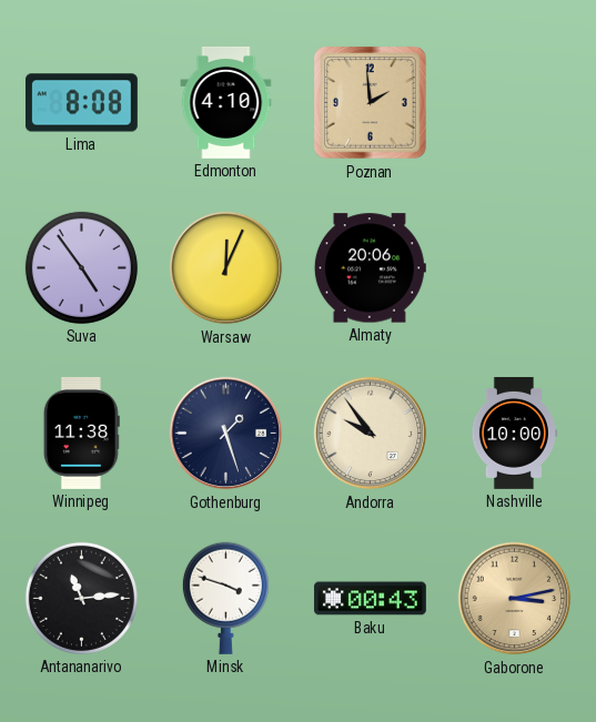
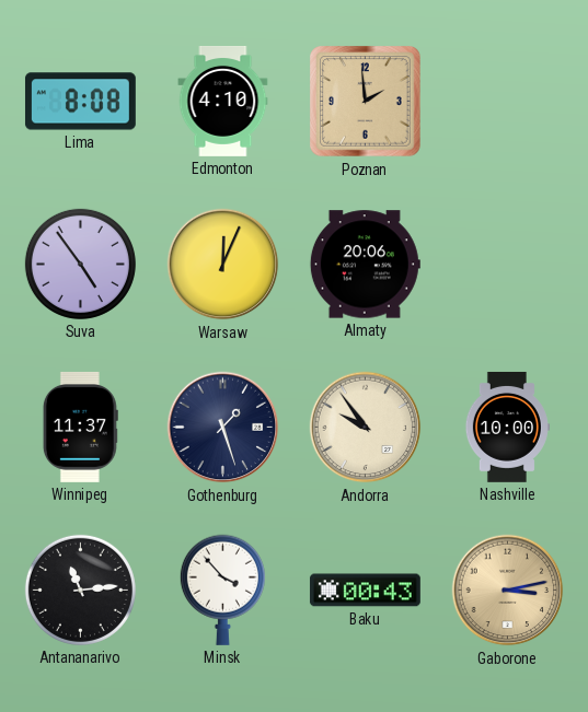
Winnipeg: 11:38 -> 11:37 (80, 427)
Minsk: 3:48 -> 3:53 (222, 590)
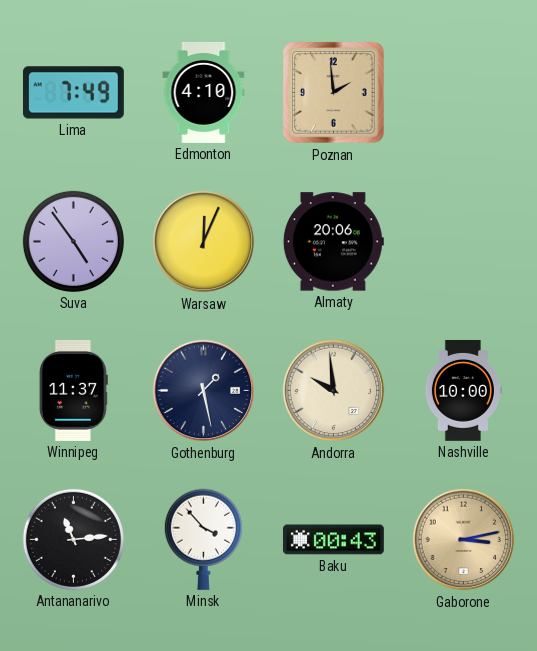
Lima: 8:08 -> 7:49 (73, 93)
Gothenburg: 1:27 -> 1:28 (204, 391)
Andorra: 9:54 -> 9:59 (334, 391)
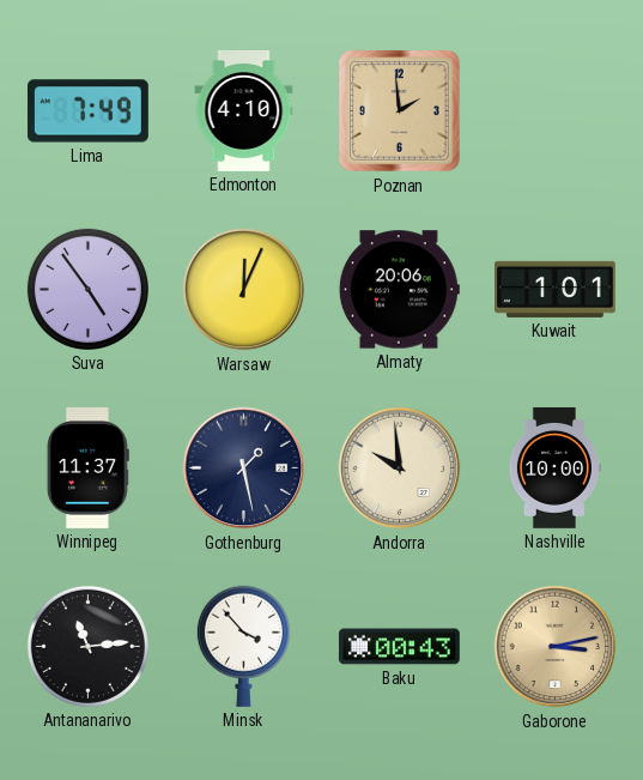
Kuwait: none -> 1:01 (554, 289)
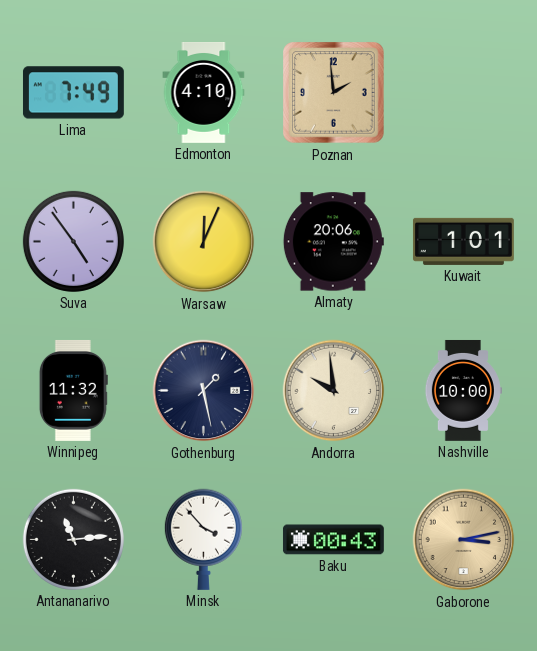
Winnipeg: 11:37 -> 11:32 (73, 390)
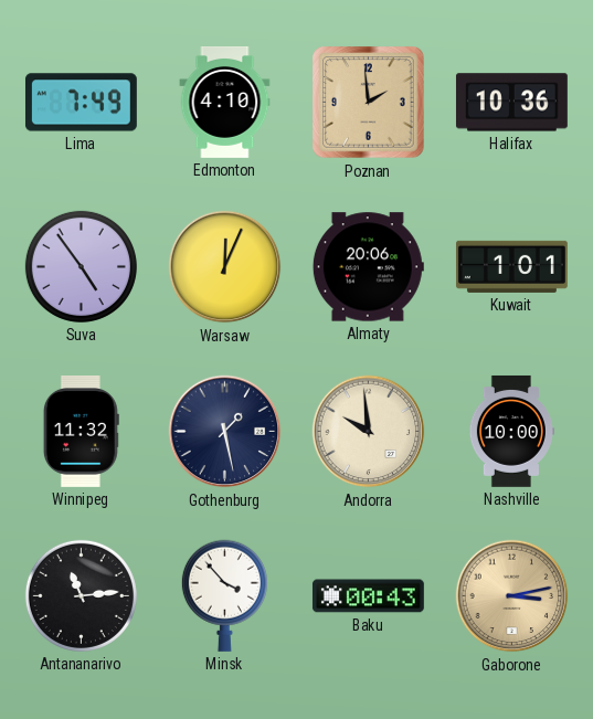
Halifax: none -> 10:36 (511, 103)
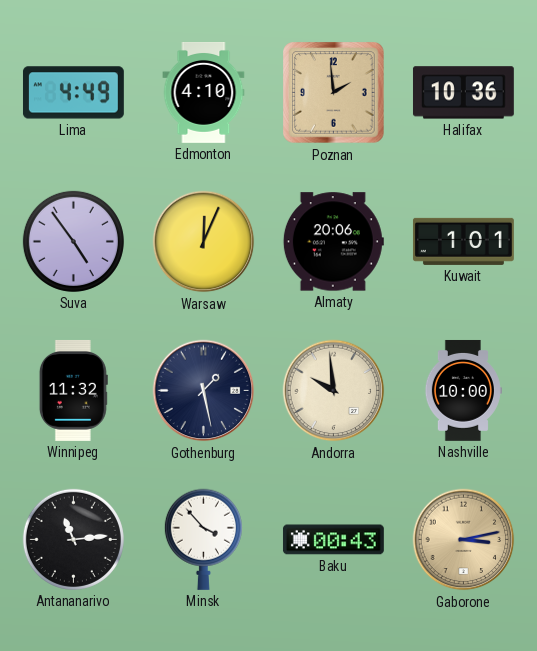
Lima: 7:49 -> 4:49 (73, 93)
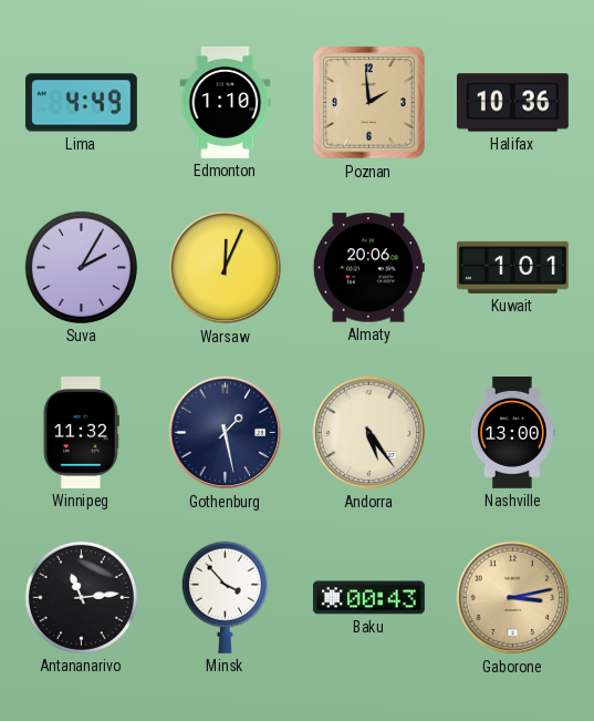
Edmonton: 4:10 -> 1:10 (226, 103)
Suva: 4:54 -> 2:05 (81, 267)
Andorra: 9:59 -> 5:24 (369, 433)
Nashville: 10:00 -> 13:00 (512, 432)
